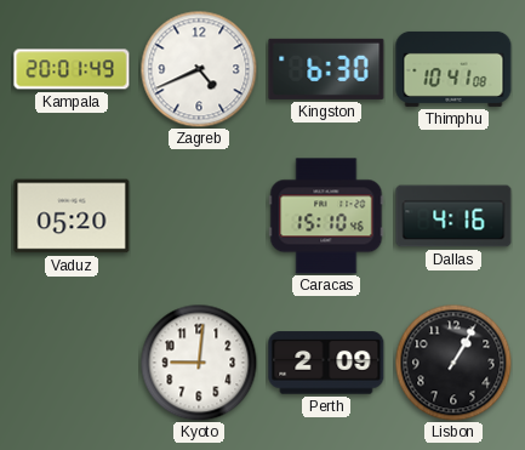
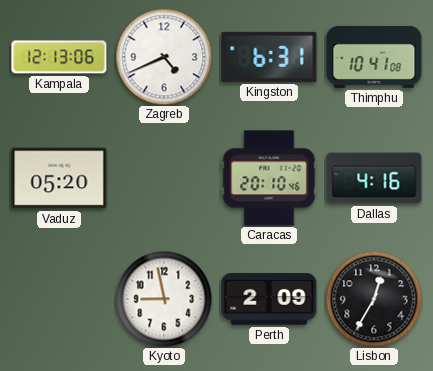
Kampala: 20:01 -> 12:13 (59, 57)
Kingston: 6:30 -> 6:31 (269, 57)
Caracas: 15:10 -> 20:10 (269, 178)
Kyoto: 9:01 -> 8:58 (164, 299)
Lisbon: 1:05 -> 12:35 (374, 299)
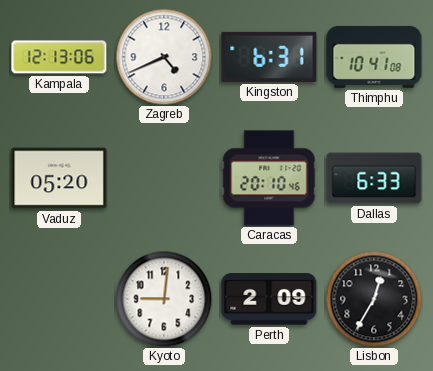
Dallas: 4:16 -> 6:33 (374, 178)
Kyoto: 8:58 -> 9:01 (164, 299)
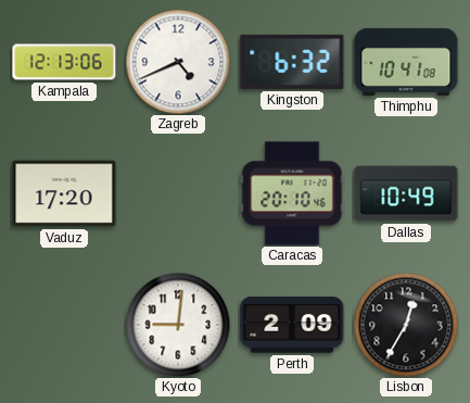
Kingston: 6:31 -> 6:32 (292, 62)
Vaduz: 05:20 -> 17:20 (64, 193)
Dallas: 6:33 -> 10:49 (406, 193)
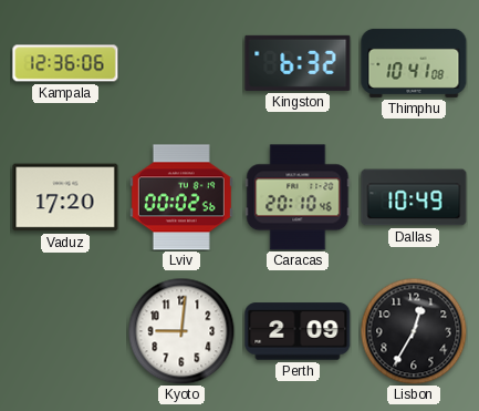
Kampala: 12:13 -> 12:36 (65, 63)
Zagreb: 4:41 -> none (178, 62)
Lviv: none -> 00:02 (181, 197)
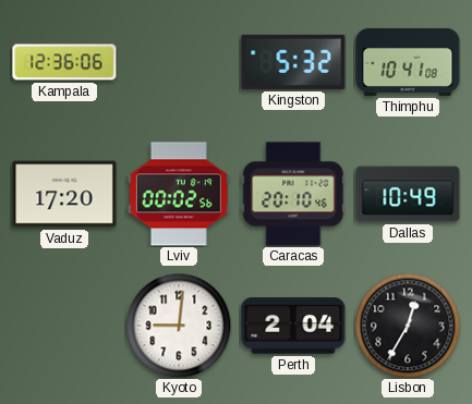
Kingston: 6:32 -> 5:32 (293, 62)
Perth: 2:09 -> 2:04 (293, 326)
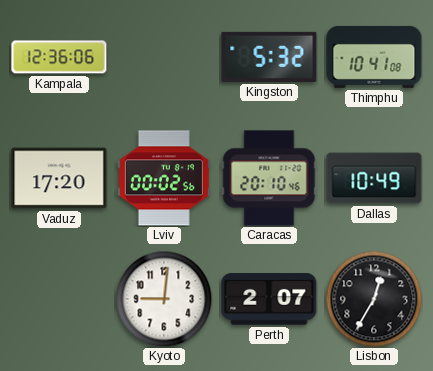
Perth: 2:04 -> 2:07 (269, 299)
